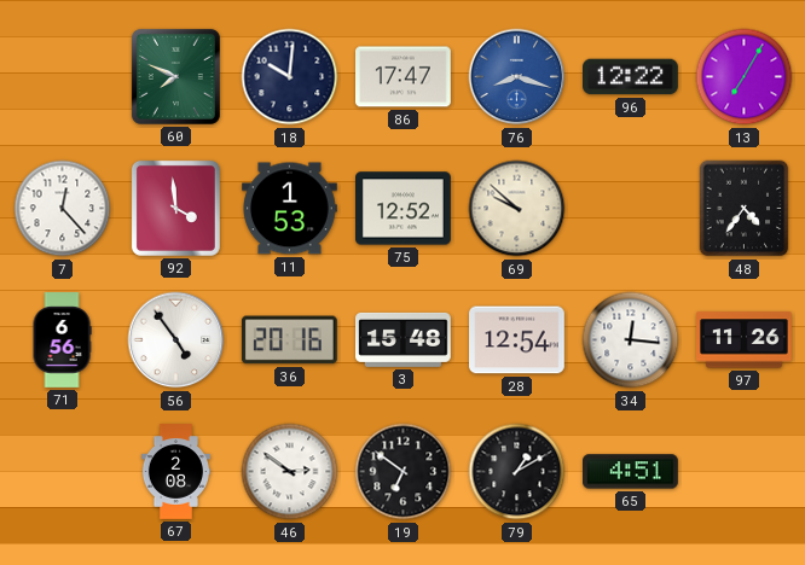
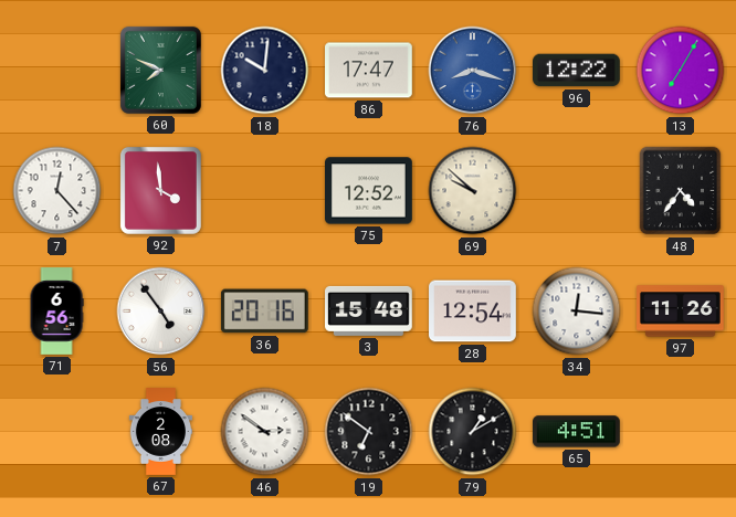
11: 1:53 -> none (290, 209)
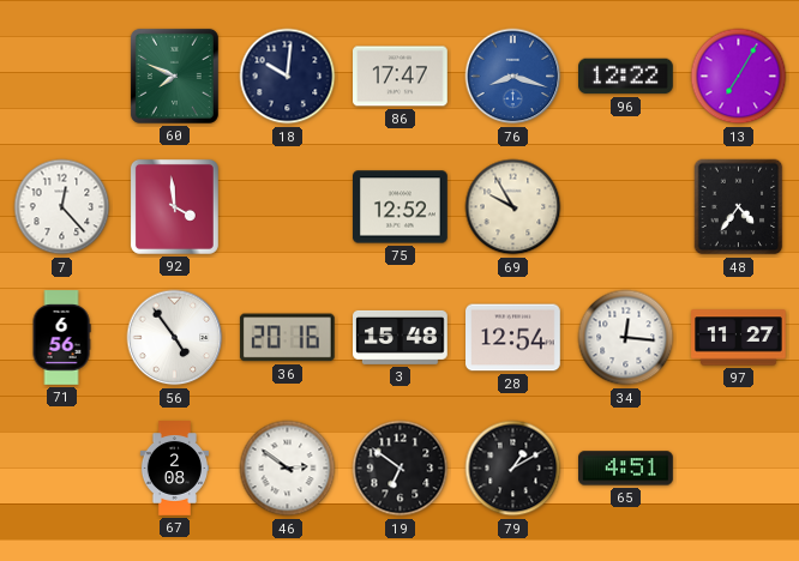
69: 9:52 -> 9:55 (513, 207)
97: 11:26 -> 11:27 (739, 338)
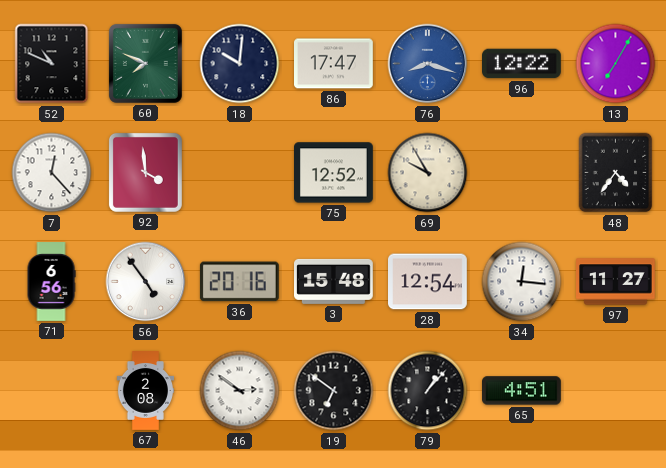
52: none -> 10:49 (52, 64)
79: 1:10 -> 1:07 (428, 391)
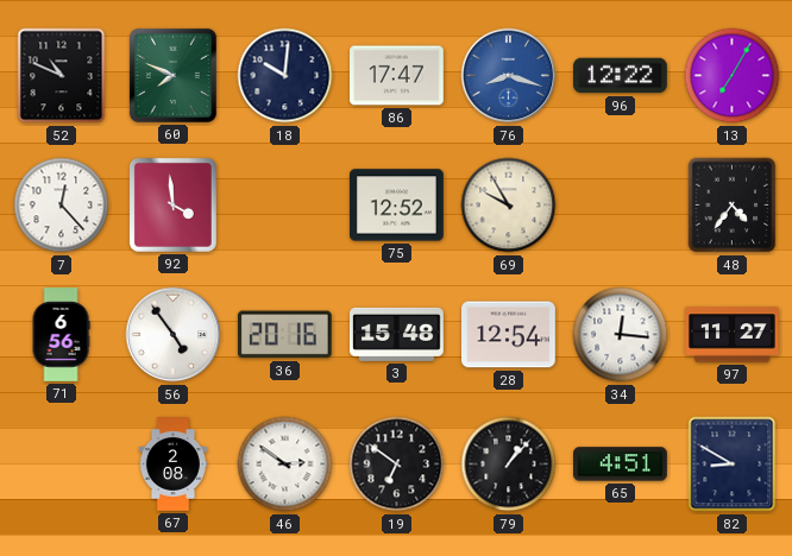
82: none -> 8:50 (733, 465)
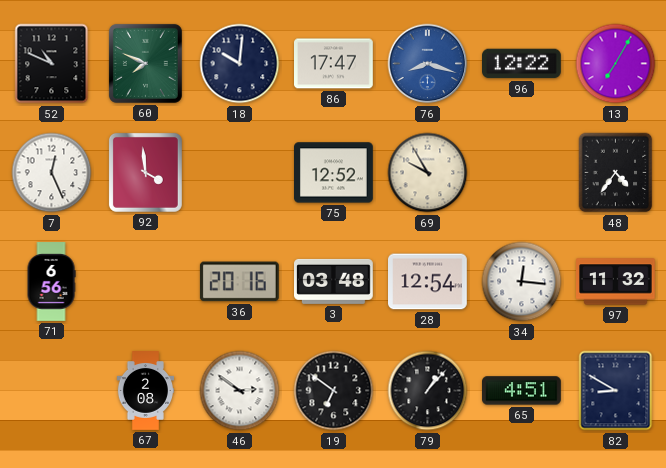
7: 12:23 -> 12:26 (52, 173)
56: 4:54 -> none (174, 335)
3: 15:48 -> 03:48 (334, 281)
97: 11:27 -> 11:32 (616, 282)
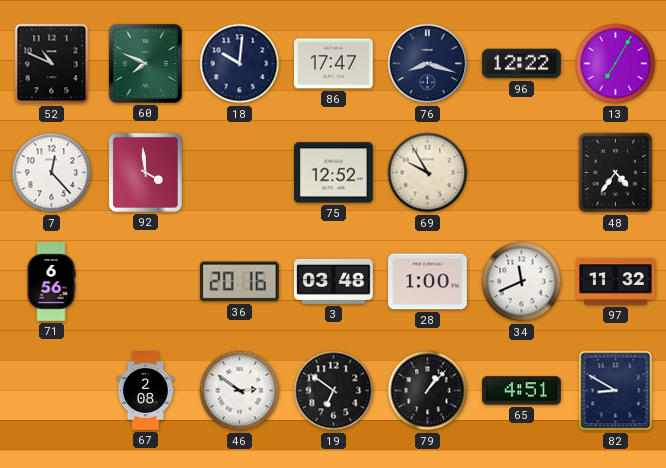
76 dial: blue -> navy (428, 64)
7: 12:26 -> 12:23 (52, 173)
28: 12:54 -> 1:00 (428, 282)
34: 12:16 -> 11:41 (522, 282)
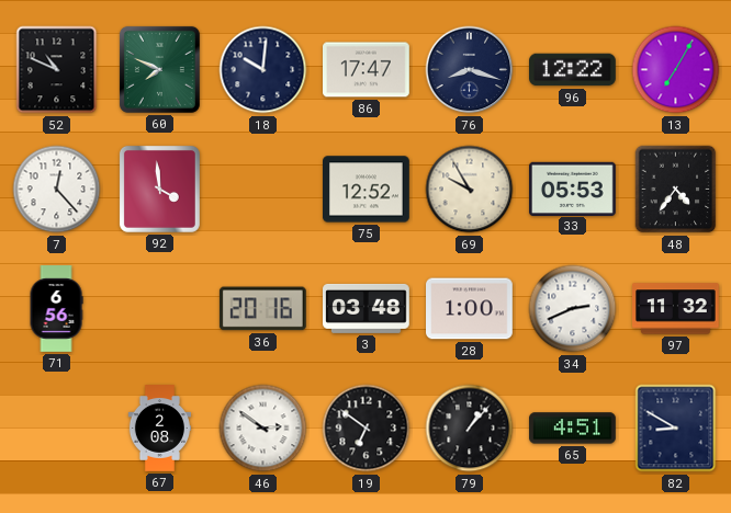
33: none -> 05:53 (573, 189)
34: 11:41 -> 2:41 (573, 309)
